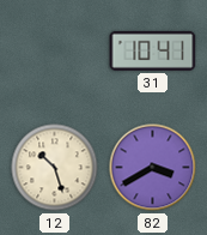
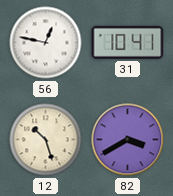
56: none -> 12:47 (46, 43)
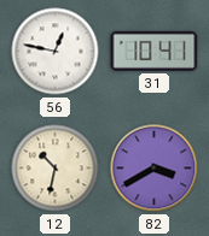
12: 10:27 -> 10:32 (56, 169)
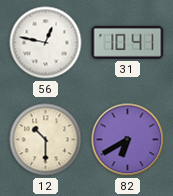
12: 10:32 -> 10:30 (46, 140)
82: 3:40 -> 6:40 (128, 140)
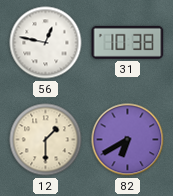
31: 10:41 -> 10:38 (128, 42)
12: 10:30 -> 1:30 (46, 140)
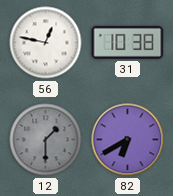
12 dial: cream -> grey (46, 140)
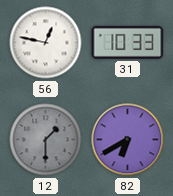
31: 10:38 -> 10:33 (128, 42)
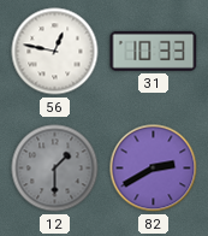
82: 6:40 -> 2:40 (154, 169)
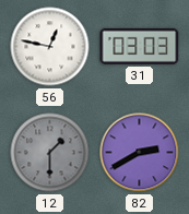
31: 10:33 -> 03:03 (140, 46)
